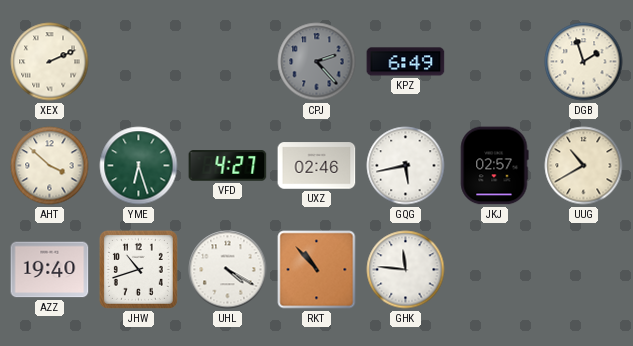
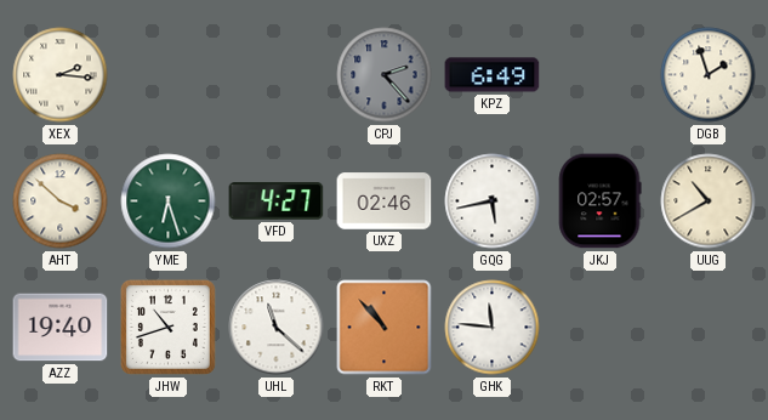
XEX: 2:11 -> 2:16 (61, 75)
UHL: 4:20 -> 11:22 (277, 328)
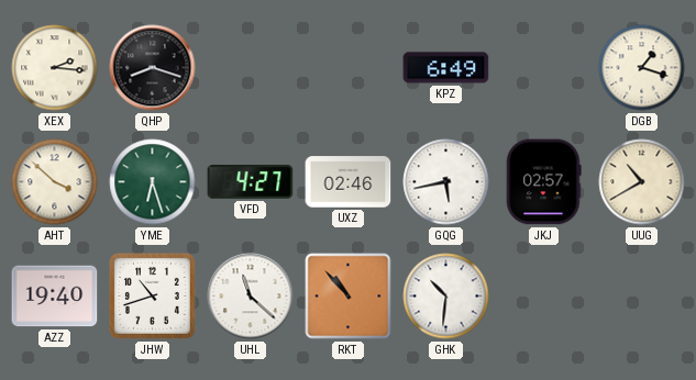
QHP: none -> 8:18 (153, 68)
CPJ: 2:23 -> none (385, 75)
DGB: 1:57 -> 1:18 (642, 68)
GHK: 11:46 -> 10:31 (446, 297)
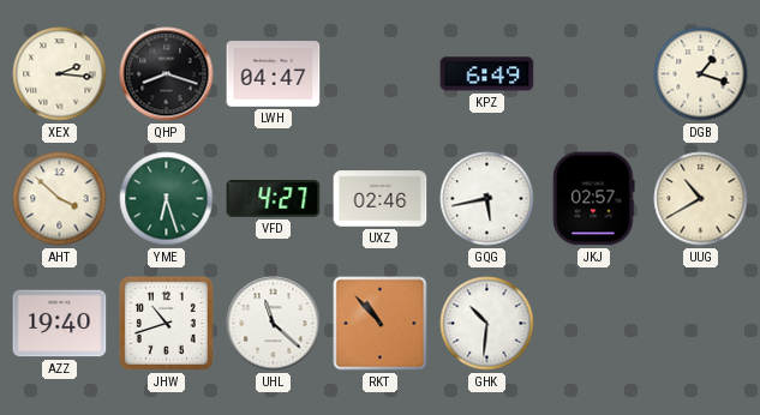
LWH: none -> 04:47 (274, 74)
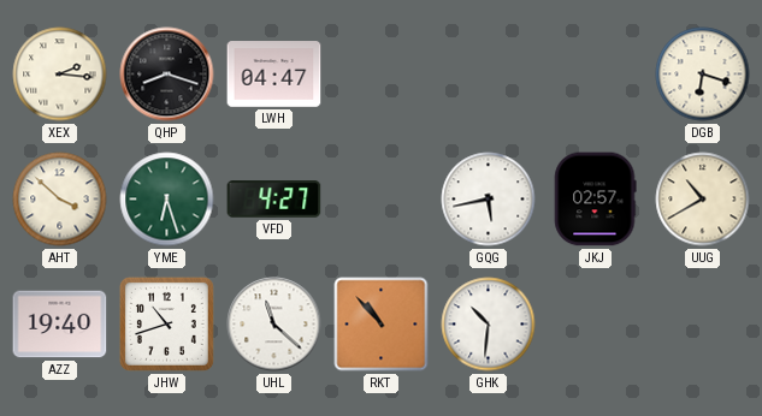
KPZ: 6:49 -> none (487, 74)
DGB: 1:18 -> 6:18 (703, 75)
UXZ: 02:46 -> none (381, 199)
